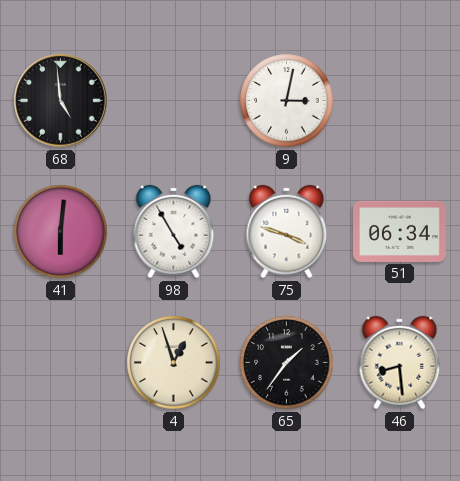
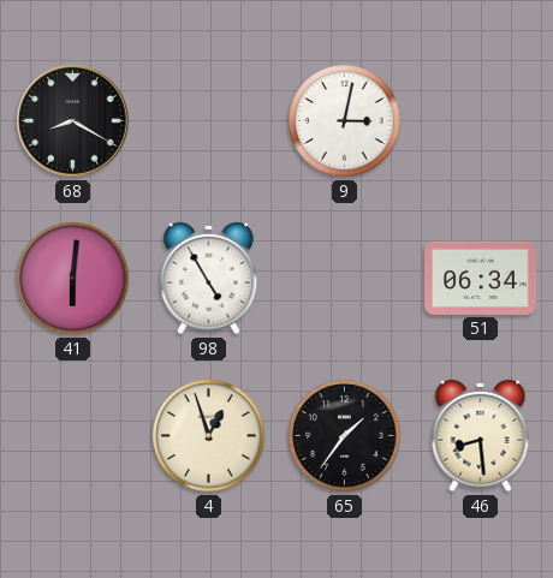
68: 4:59 -> 8:20 (73, 121)
75: 3:48 -> none (287, 232)
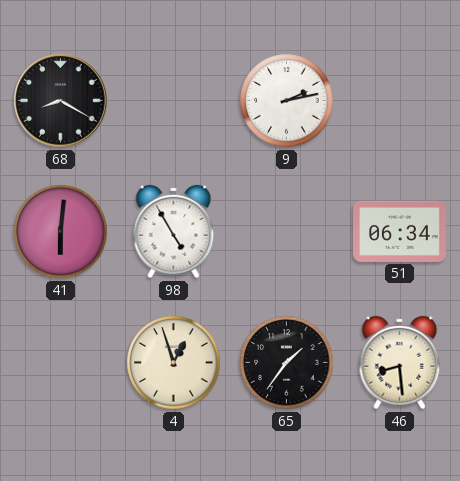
9: 3:02 -> 2:13 (287, 101)
